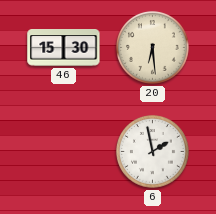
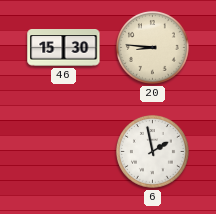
20: 6:29 -> 8:46 (152, 47)
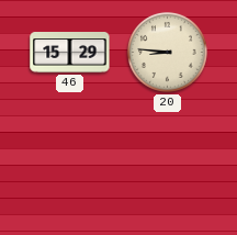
46: 15:30 -> 15:29 (70, 53)
6: 1:58 -> none (152, 151)
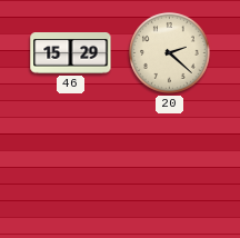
20: 8:46 -> 2:22 (169, 52)
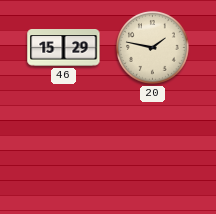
20: 2:22 -> 1:47 (152, 47)
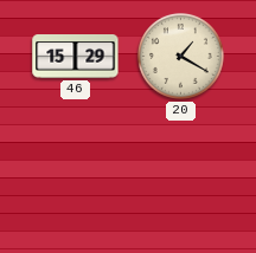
20: 1:47 -> 1:20 (180, 56)
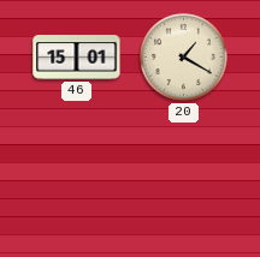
46: 15:29 -> 15:01 (77, 58)
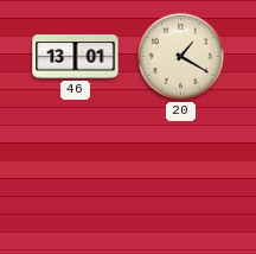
46: 15:01 -> 13:01 (76, 57)
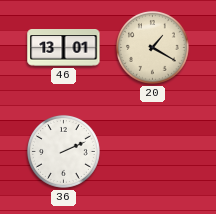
36: none -> 2:11 (63, 151)
